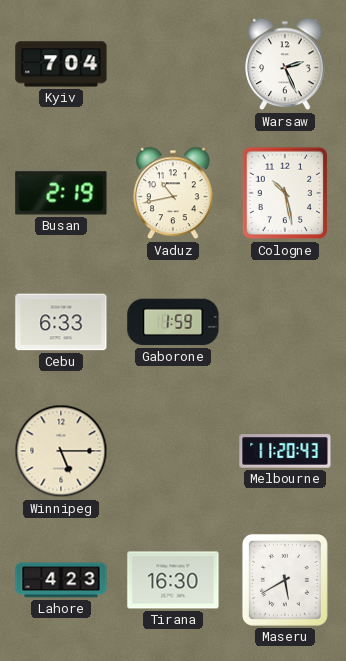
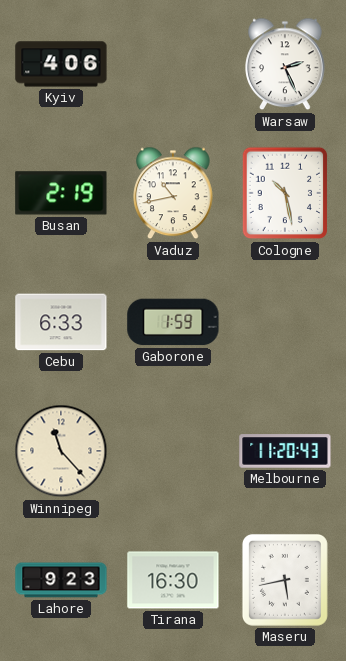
Kyiv: 7:04 -> 4:06 (61, 64)
Winnipeg: 5:15 -> 11:23 (61, 451)
Lahore: 4:23 -> 9:23 (61, 580)
Maseru: 5:40 -> 5:43 (285, 580)
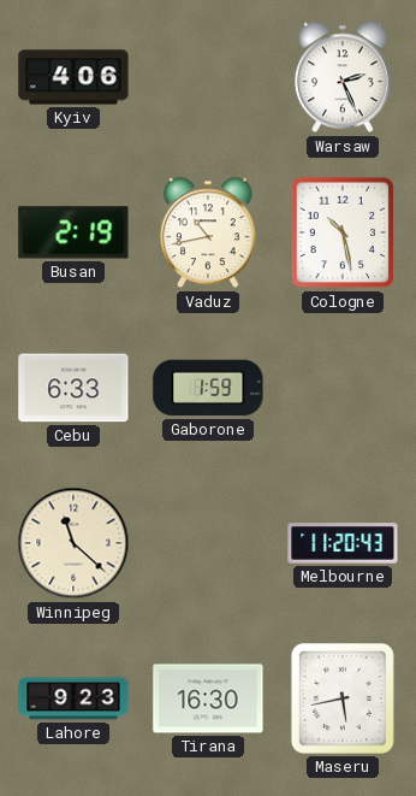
Winnipeg: 11:23 -> 11:22 (73, 543)
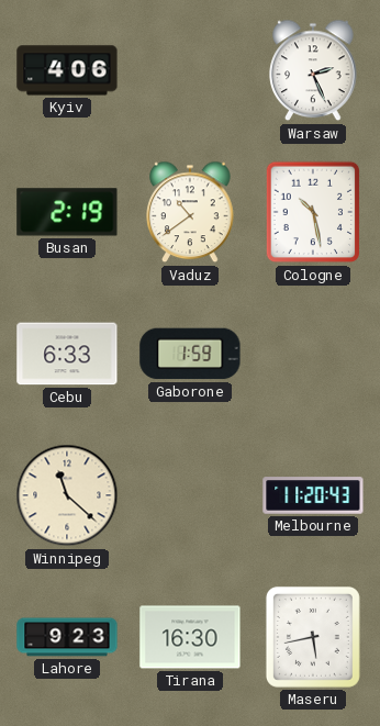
Vaduz: 10:43 -> 10:39 (190, 212)
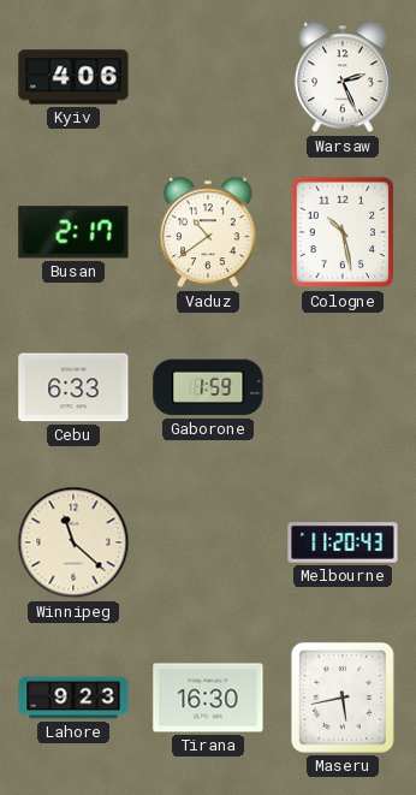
Busan: 2:19 -> 2:17 (73, 232)
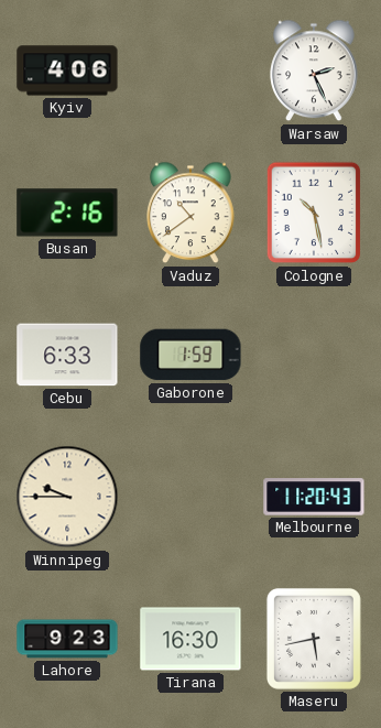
Busan: 2:17 -> 2:16 (67, 213)
Winnipeg: 11:22 -> 9:45 (67, 497)
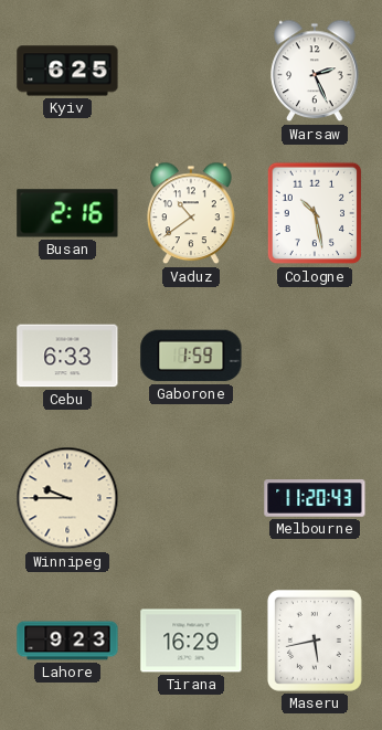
Kyiv: 4:06 -> 6:25 (67, 71)
Tirana: 16:30 -> 16:29 (191, 641)
